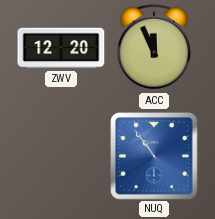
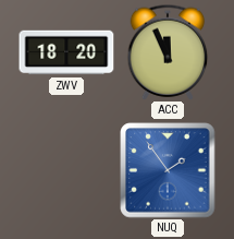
ZWV: 12:20 -> 18:20 (66, 52)
NUQ: 10:54 -> 1:54 (168, 170)
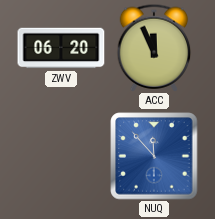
ZWV: 18:20 -> 06:20 (61, 48)
NUQ: 1:54 -> 11:53 (154, 156)
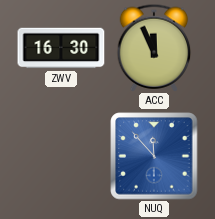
ZWV: 06:20 -> 16:30 (61, 48)
